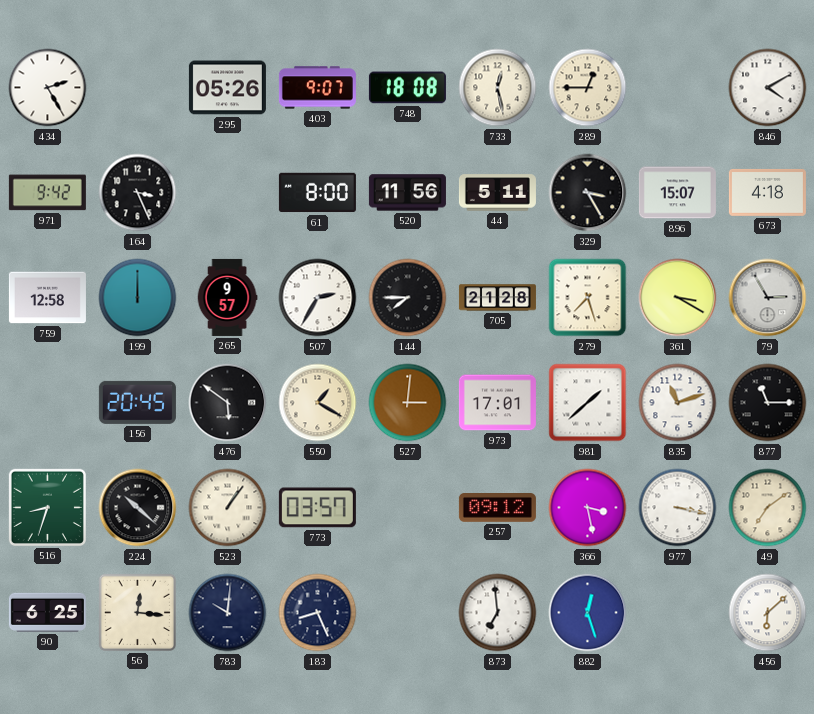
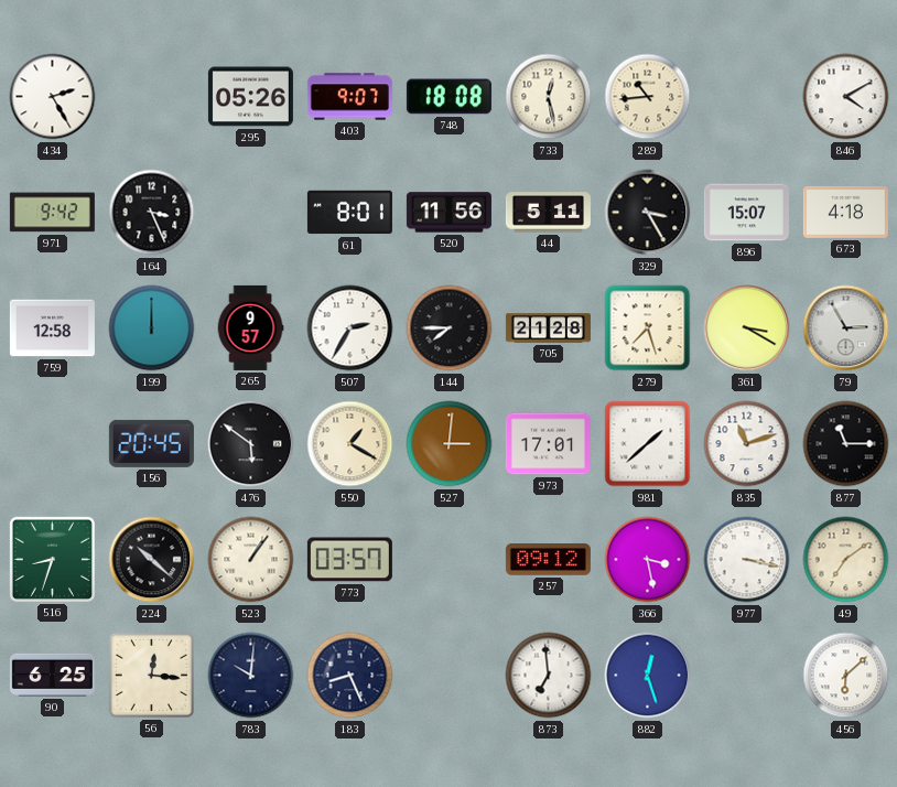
289: 12:45 -> 10:44 (648, 97)
61: 8:00 -> 8:01 (349, 213)
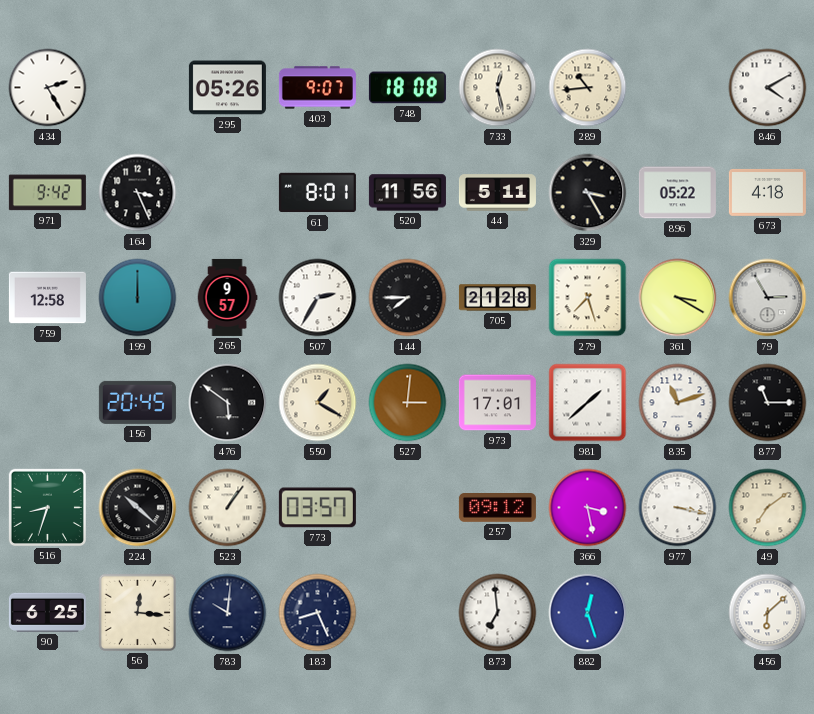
896: 15:07 -> 05:22 (677, 193)
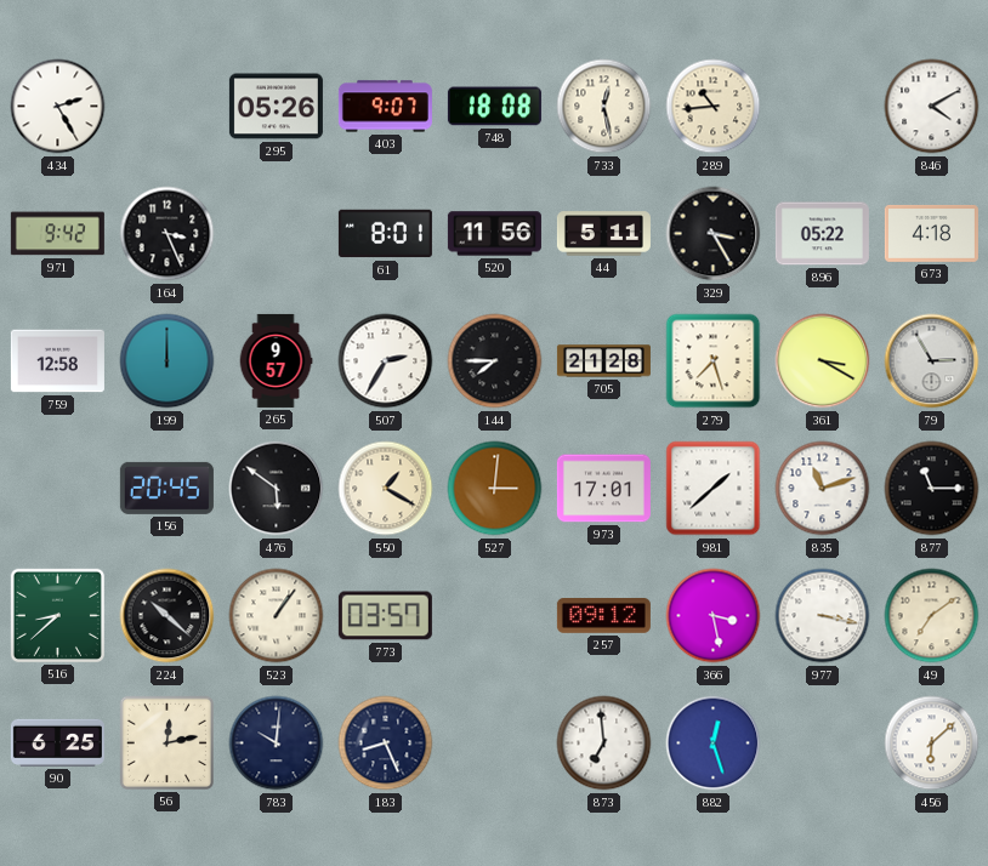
516: 8:33 -> 8:38 (57, 615)
56: 12:16 -> 12:13 (166, 742)
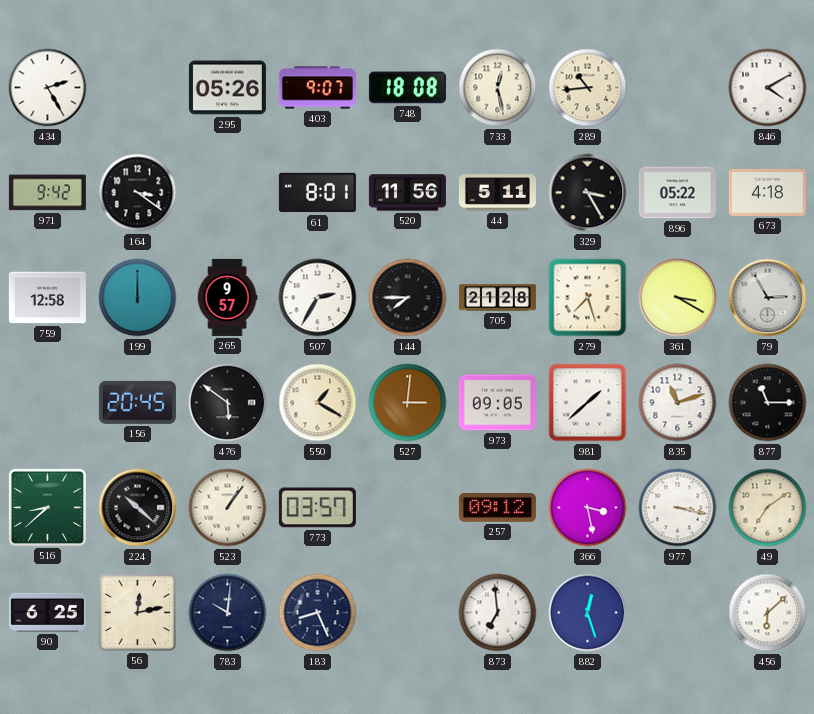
164: 3:26 -> 3:21 (138, 193)
973: 17:01 -> 09:05 (497, 403)
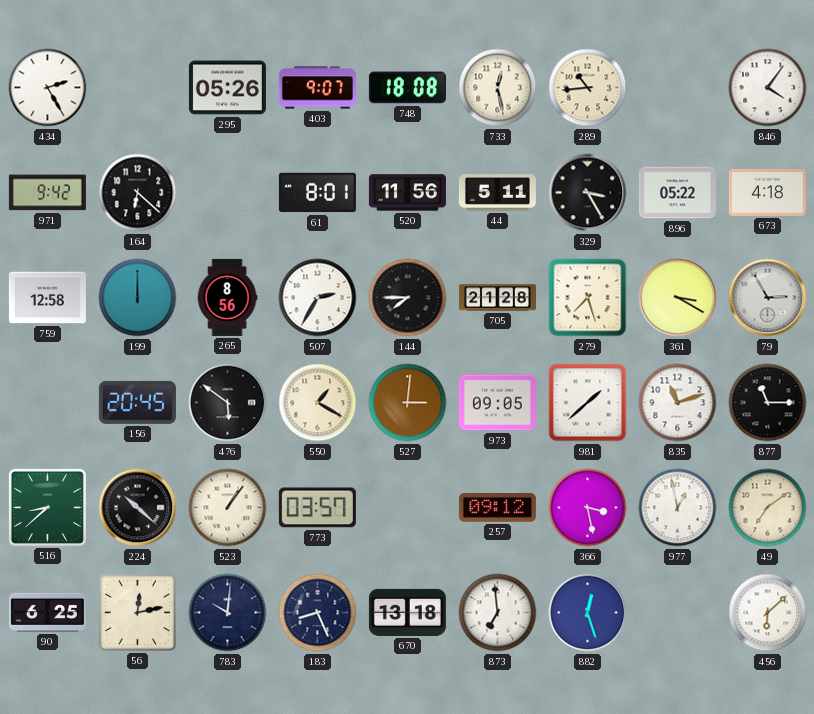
846: 4:10 -> 4:06 (768, 88)
164: 3:21 -> 6:22 (138, 193)
265: 9:57 -> 8:56 (227, 297)
977: 3:17 -> 12:58 (678, 508)
670: none -> 13:18 (407, 612)
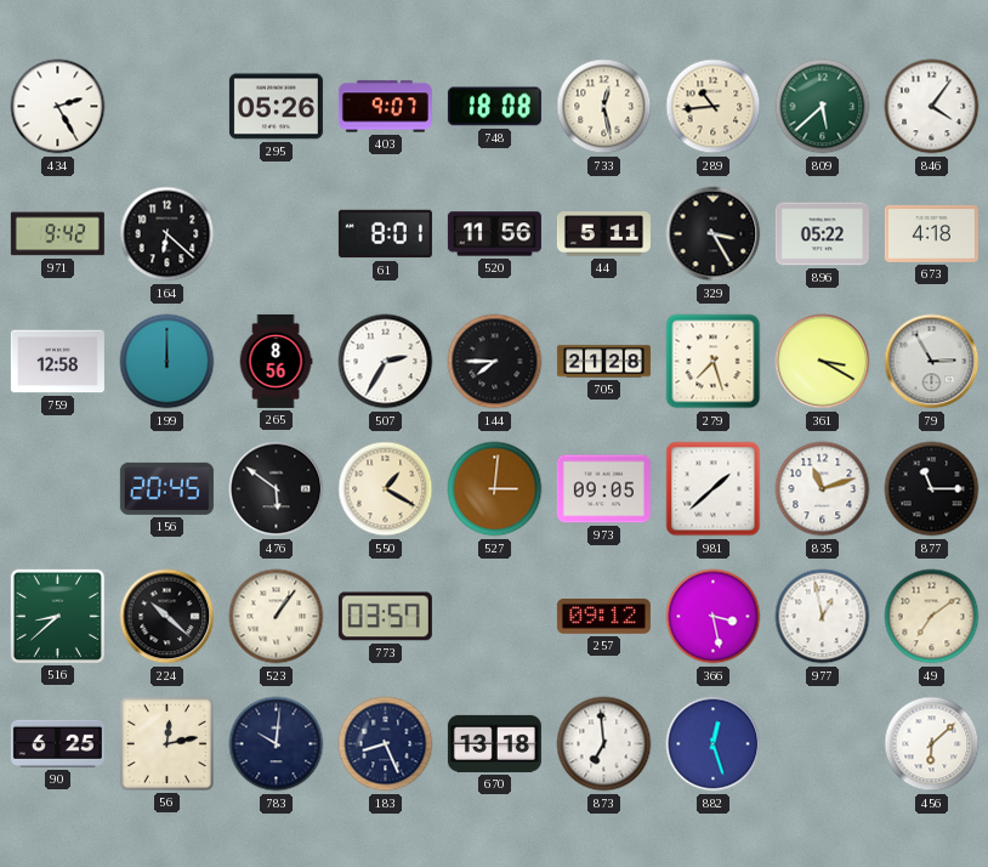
809: none -> 5:38 (823, 107)
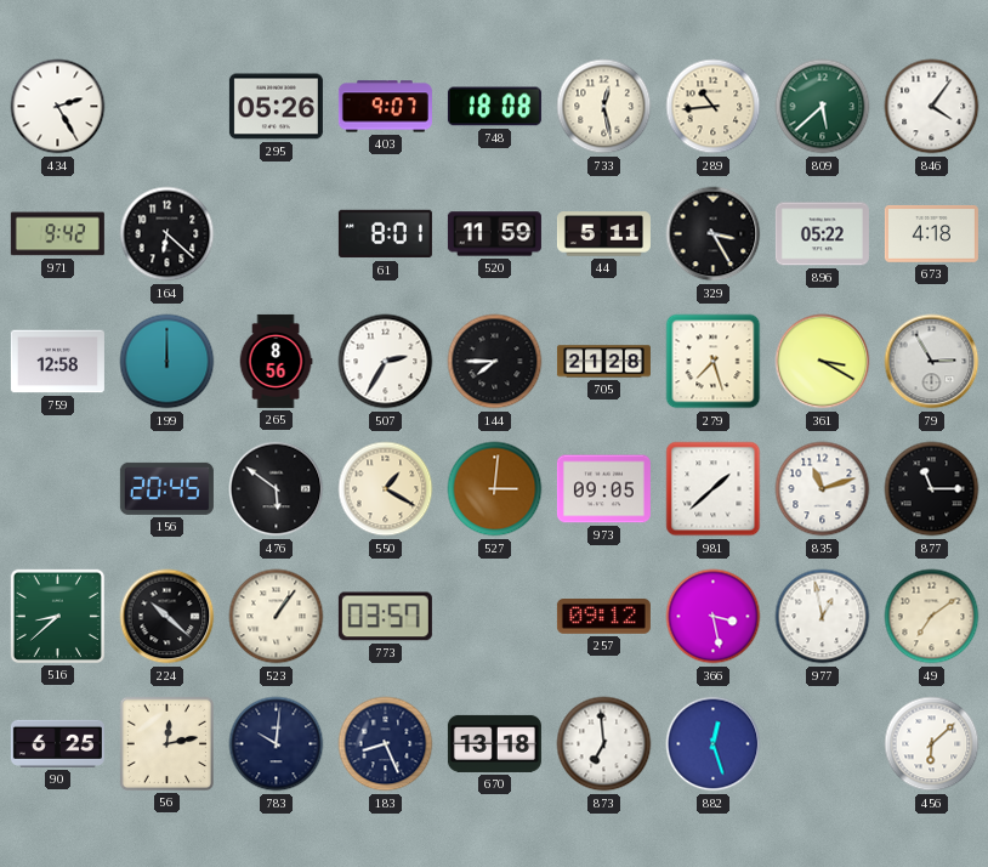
520: 11:56 -> 11:59 (494, 234)
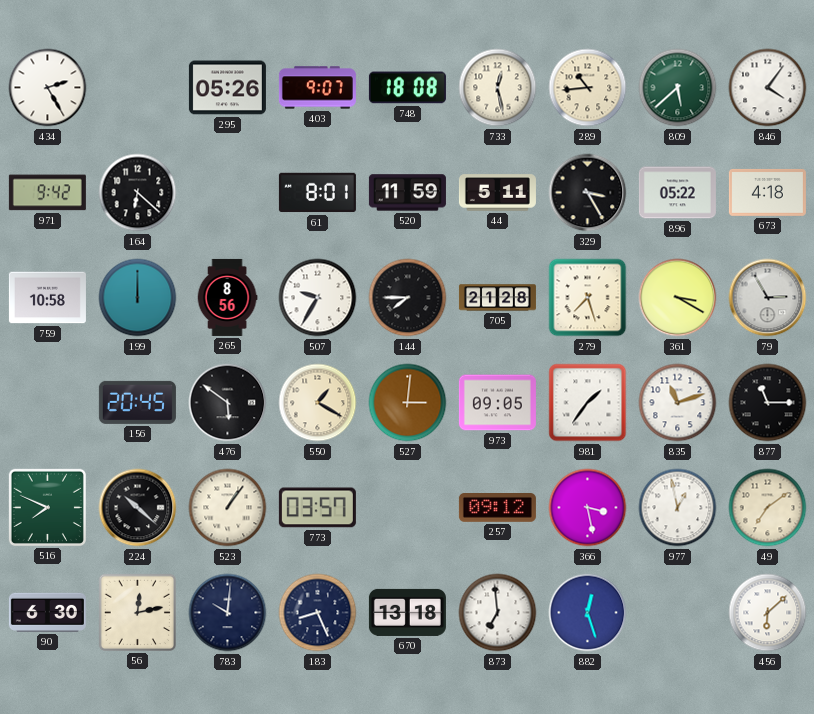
759: 12:58 -> 10:58 (47, 298)
507: 2:35 -> 9:35 (318, 298)
981: 1:38 -> 1:36 (588, 403)
516: 8:38 -> 7:49 (47, 507)
90: 6:25 -> 6:30 (47, 612)
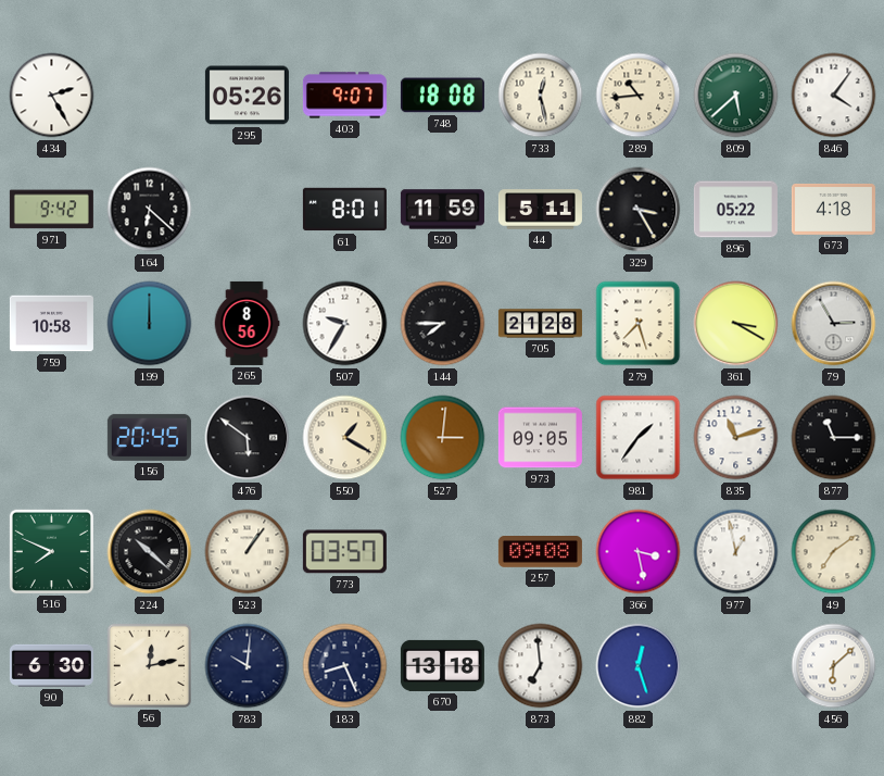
257: 09:12 -> 09:08 (540, 552)
